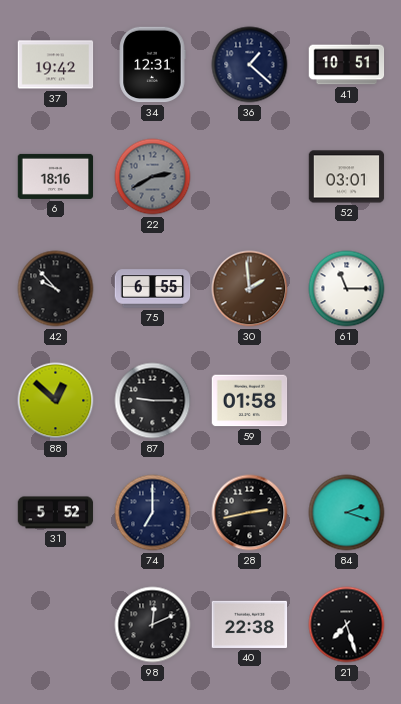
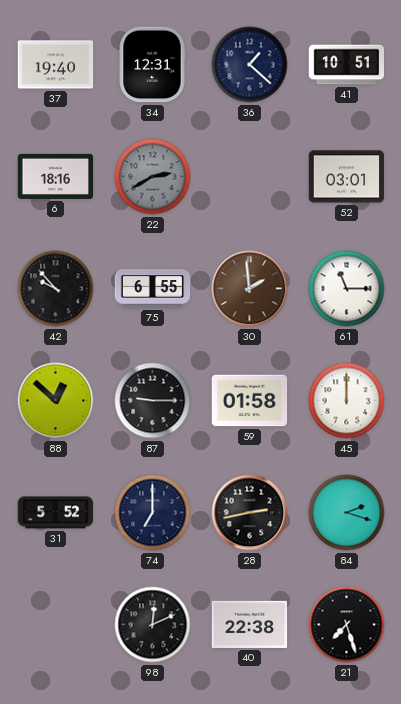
37: 19:42 -> 19:40 (56, 65)
45: none -> 12:00 (347, 401)
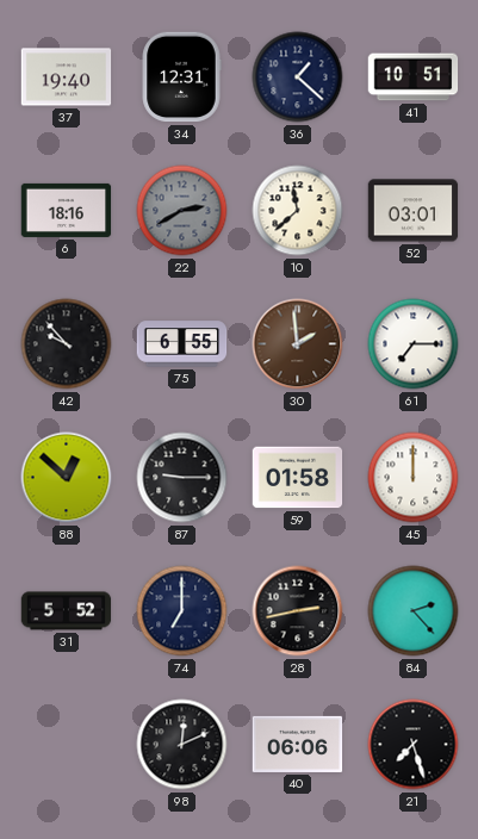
10: none -> 11:38 (298, 211)
61: 11:15 -> 7:15 (414, 344)
84: 2:18 -> 2:23 (414, 611)
40: 22:38 -> 06:06 (298, 744)
